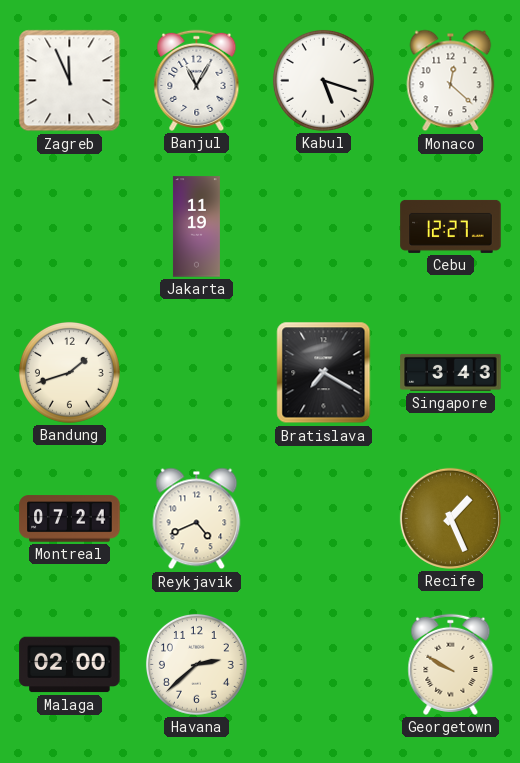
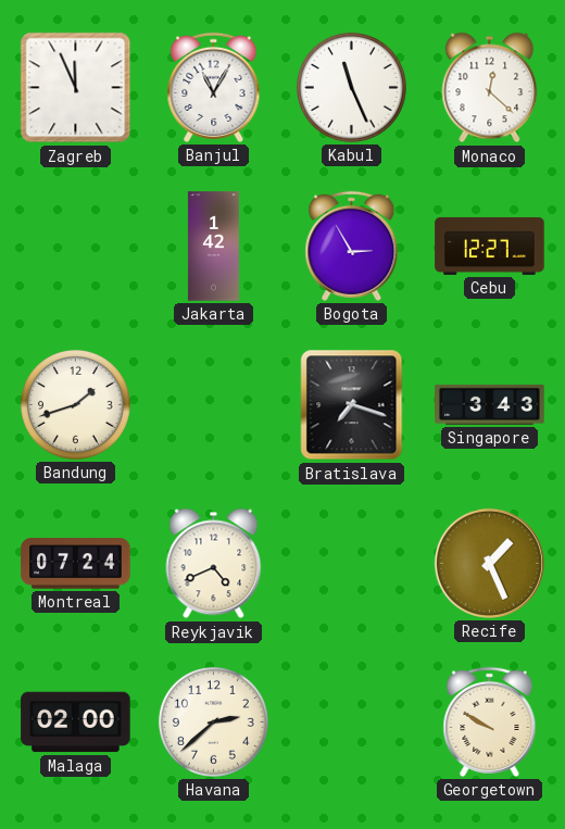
Kabul: 5:18 -> 11:26 (351, 87)
Jakarta: 11:19 -> 1:42 (213, 247)
Bogota: none -> 2:55 (352, 246)
Bratislava: 7:20 -> 7:18 (352, 405)
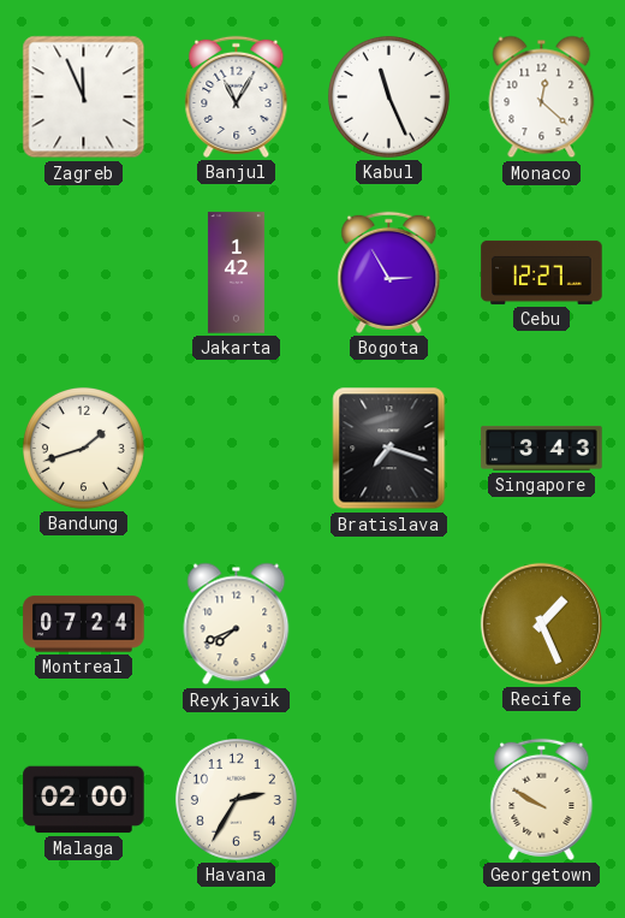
Reykjavik: 4:41 -> 7:41 (237, 624)
Havana: 2:38 -> 2:35 (236, 799)
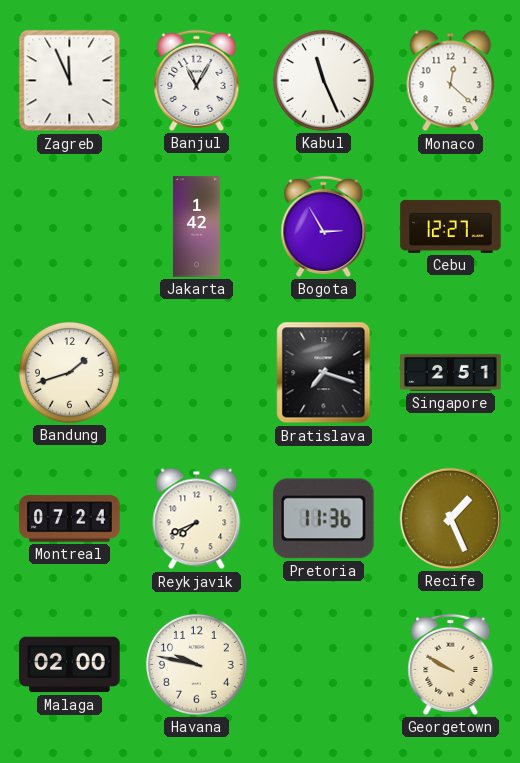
Singapore: 3:43 -> 2:51 (451, 372)
Pretoria: none -> 11:36 (324, 519)
Havana: 2:35 -> 9:47 (196, 664)
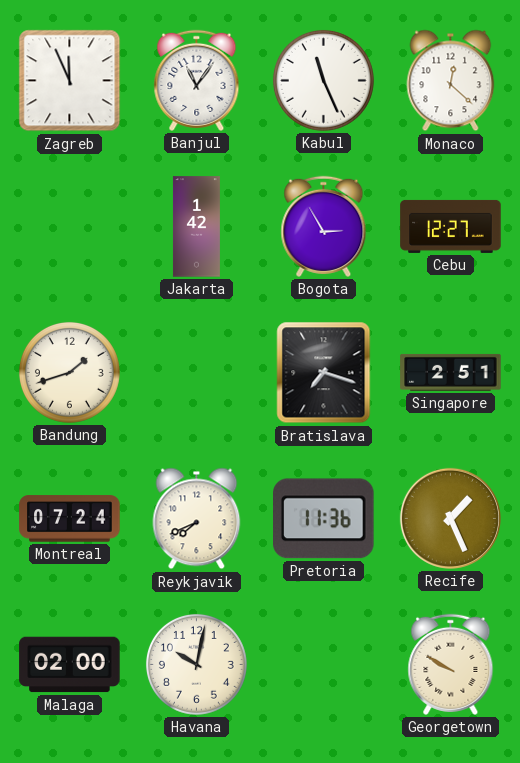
Banjul: 11:05 -> 11:06 (197, 80)
Havana: 9:47 -> 10:02 (196, 664)
